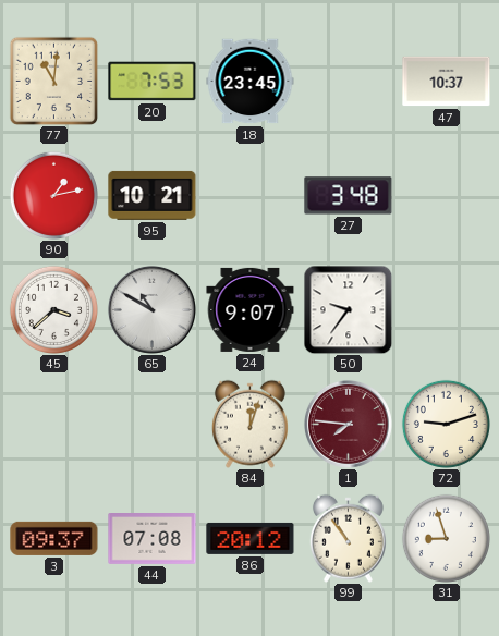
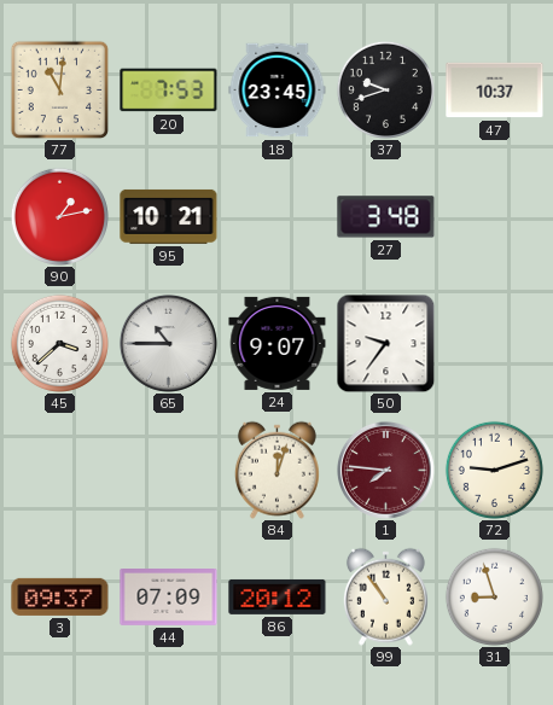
37: none -> 9:42 (385, 89)
65: 10:50 -> 10:45 (168, 343)
44: 07:08 -> 07:09 (169, 598)
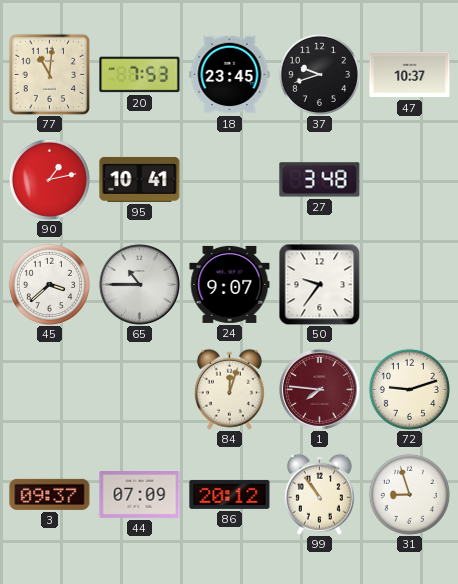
95: 10:21 -> 10:41 (140, 179)
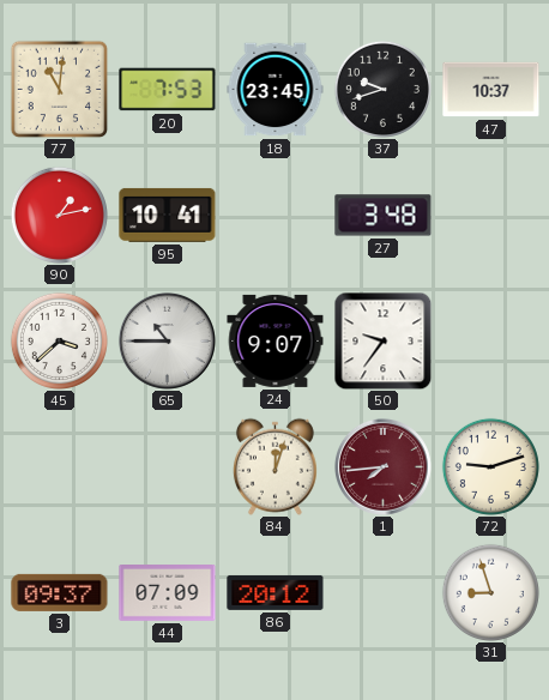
1: 7:46 -> 7:44 (382, 466)
99: 10:54 -> none (319, 494)
